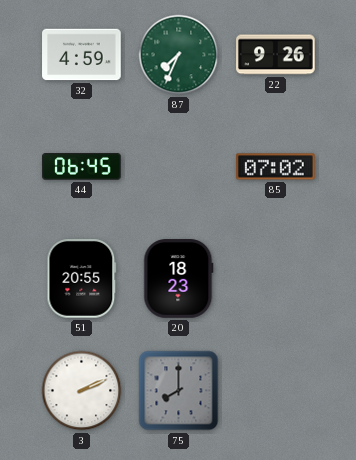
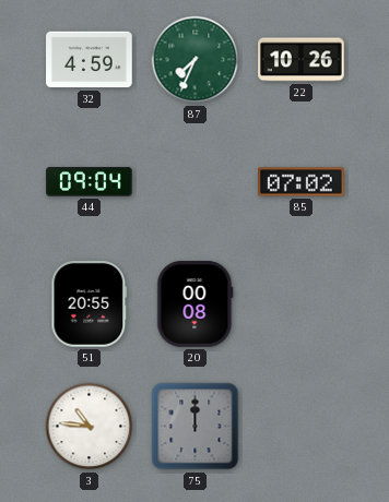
22: 9:26 -> 10:26 (302, 60)
44: 06:45 -> 09:04 (90, 182)
20: 18:23 -> 00:08 (196, 304)
3: 2:11 -> 10:46 (90, 427)
75: 8:00 -> 12:00 (196, 427)
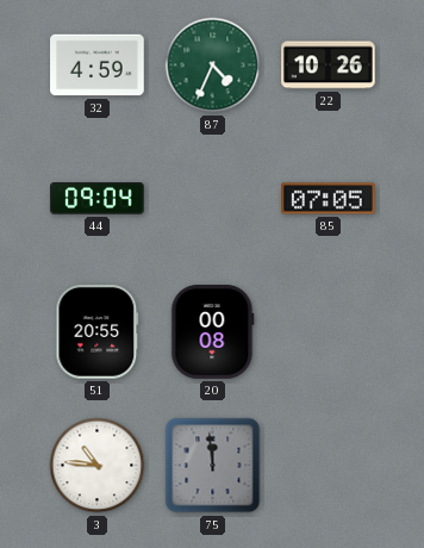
87: 7:34 -> 4:34 (213, 66)
85: 07:02 -> 07:05 (329, 199)
75: 12:00 -> 11:59 (213, 466)
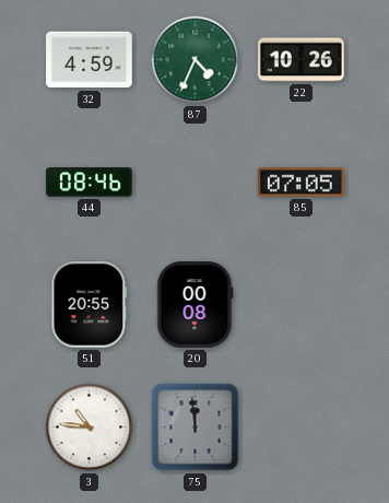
44: 09:04 -> 08:46 (90, 183)
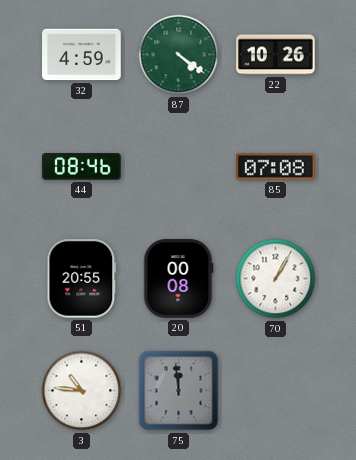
87: 4:34 -> 4:21 (179, 55)
85: 07:05 -> 07:08 (276, 167)
70: none -> 1:05 (276, 279)
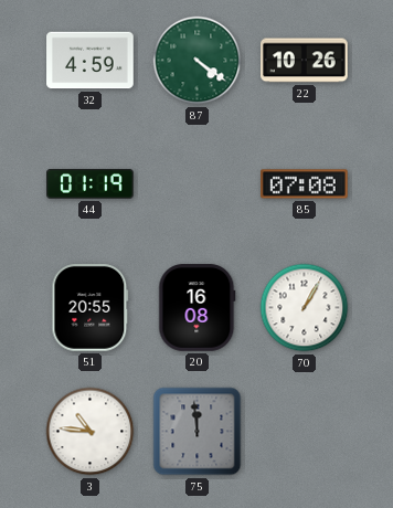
44: 08:46 -> 01:19 (91, 184)
20: 00:08 -> 16:08 (198, 308)
